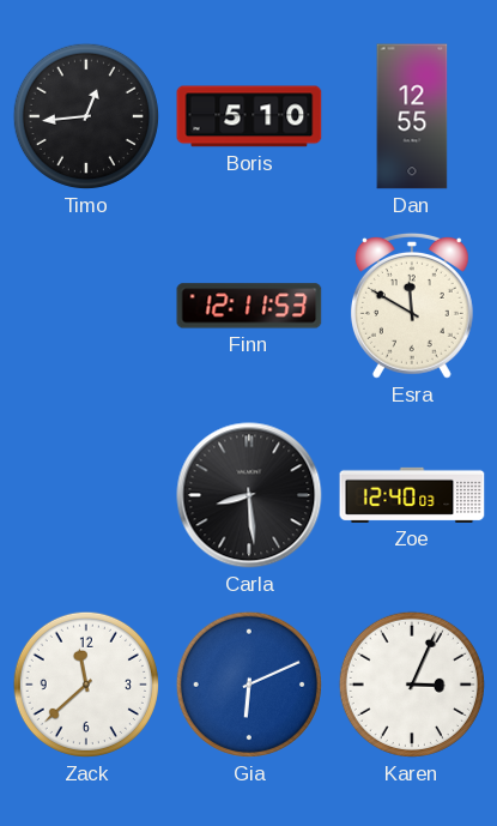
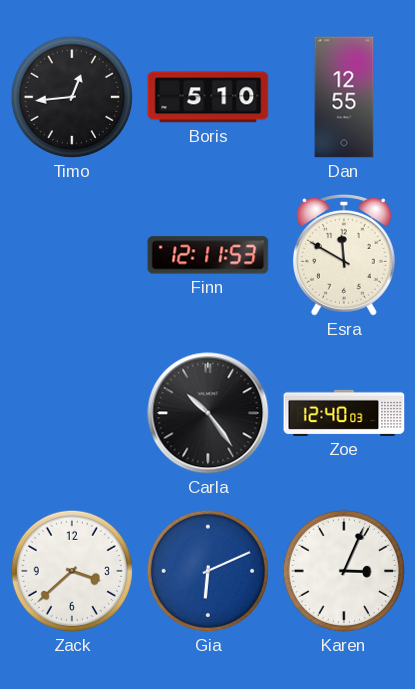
Carla: 8:29 -> 10:24 (208, 413)
Zack: 11:38 -> 3:38 (72, 571)
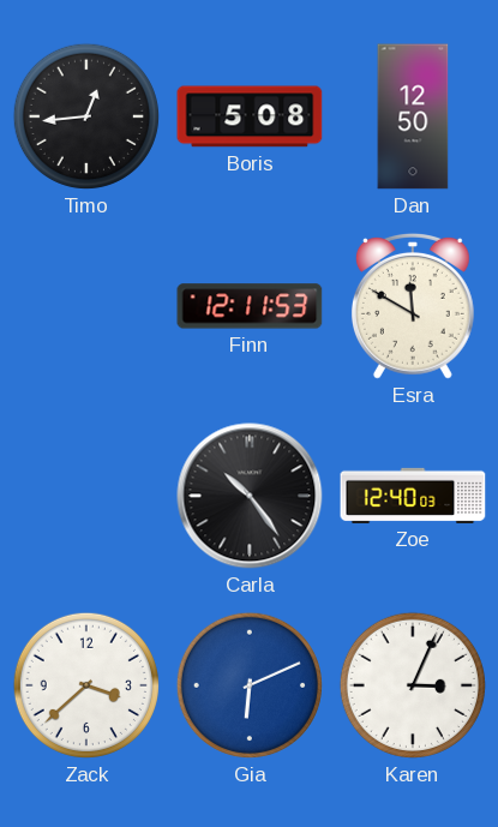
Boris: 5:10 -> 5:08 (250, 116)
Dan: 12:55 -> 12:50 (413, 116)
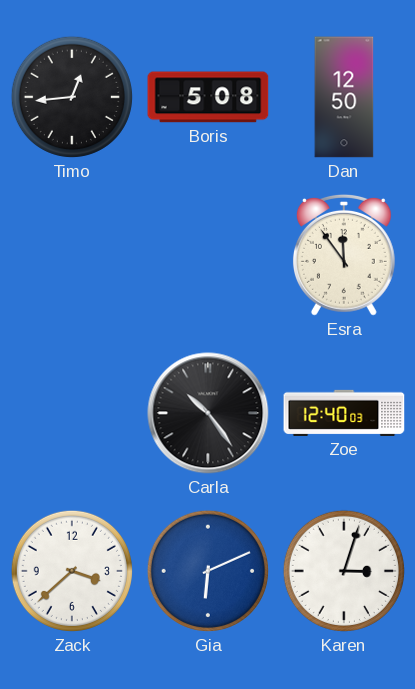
Finn: 12:11 -> none (250, 306)
Esra: 11:50 -> 11:54 (344, 255)
Karen: 3:04 -> 3:03 (344, 571)
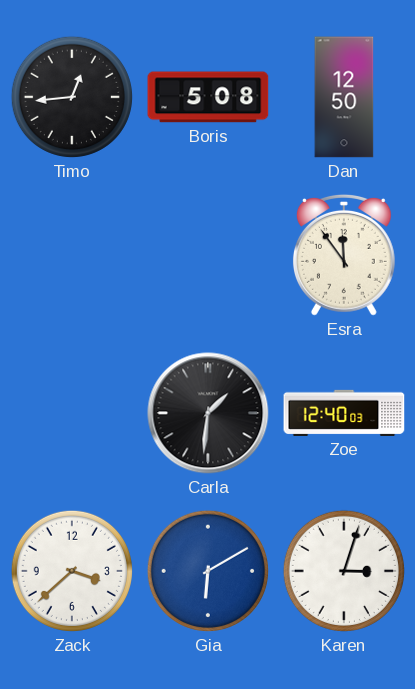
Carla: 10:24 -> 1:31 (208, 413)
Gia: 6:11 -> 6:10 (208, 571)
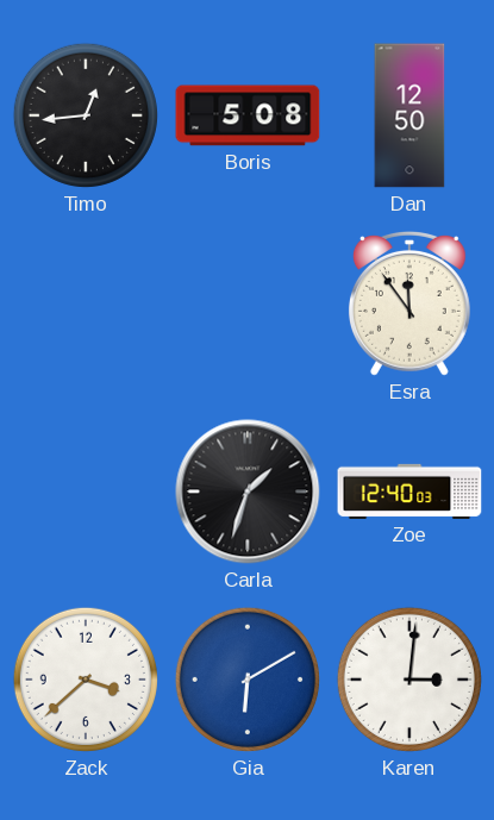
Carla: 1:31 -> 1:33 (248, 492)
Karen: 3:03 -> 3:01 (409, 680)
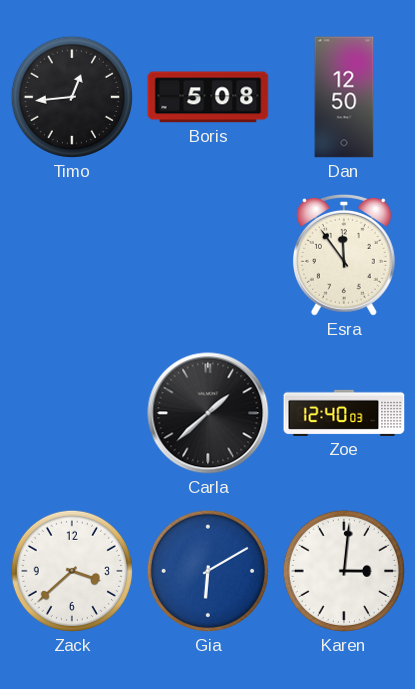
Carla: 1:33 -> 1:38 (208, 413)
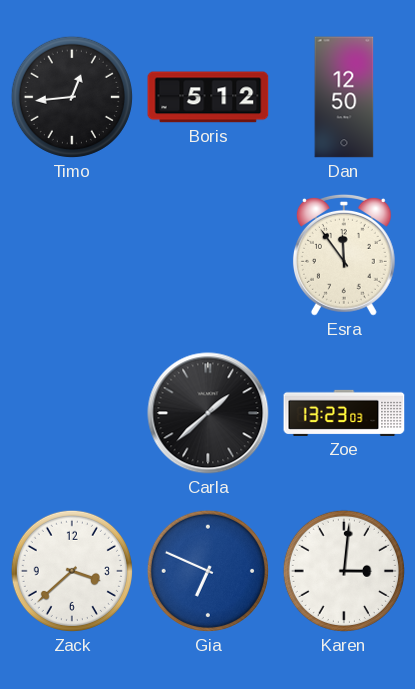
Boris: 5:08 -> 5:12 (208, 97)
Zoe: 12:40 -> 13:23 (344, 413)
Gia: 6:10 -> 6:49 (208, 571)
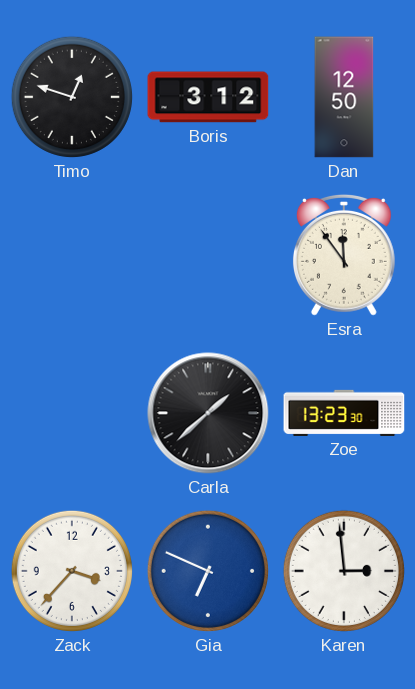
Timo: 12:44 -> 12:48 (72, 97)
Boris: 5:12 -> 3:12 (208, 97)
Zoe: 13:23:03 -> 13:23:30 (344, 413)
Zack: 3:38 -> 3:37 (72, 571)
Karen: 3:01 -> 2:59 (344, 571)
